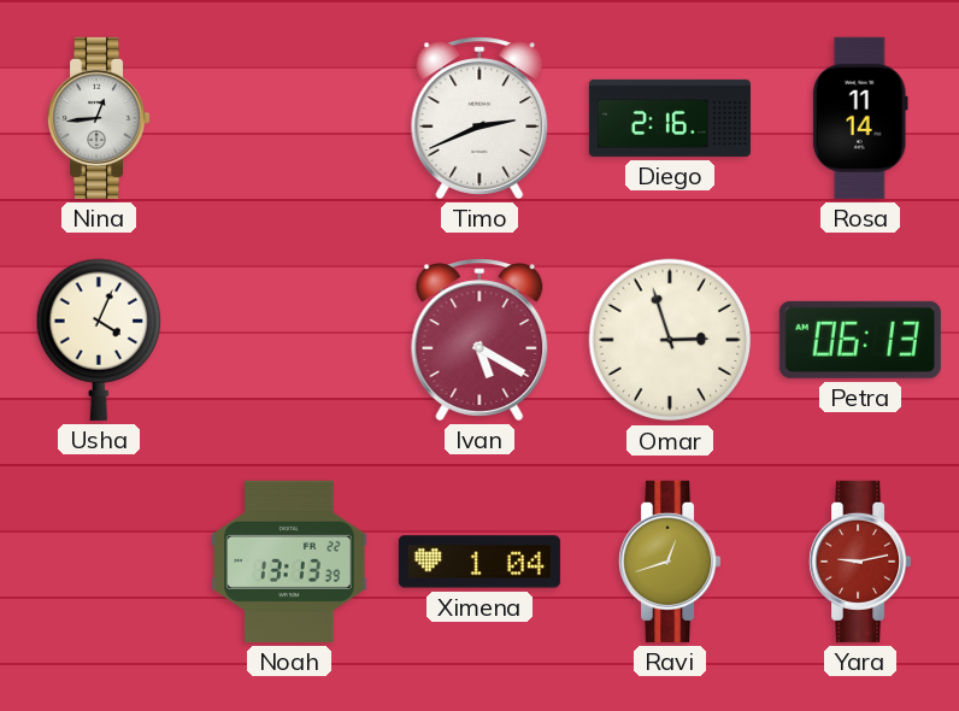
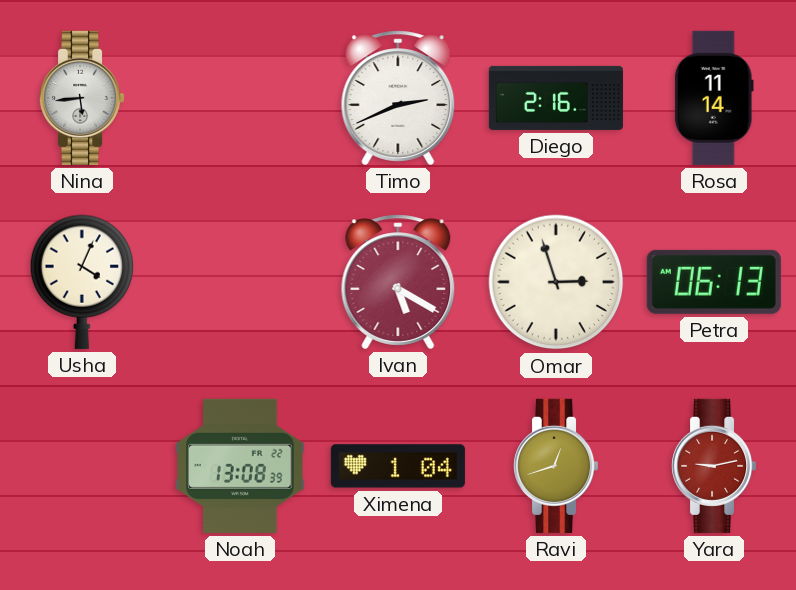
Nina: 12:44 -> 5:44 (83, 98)
Noah: 13:13 -> 13:08 (240, 466)
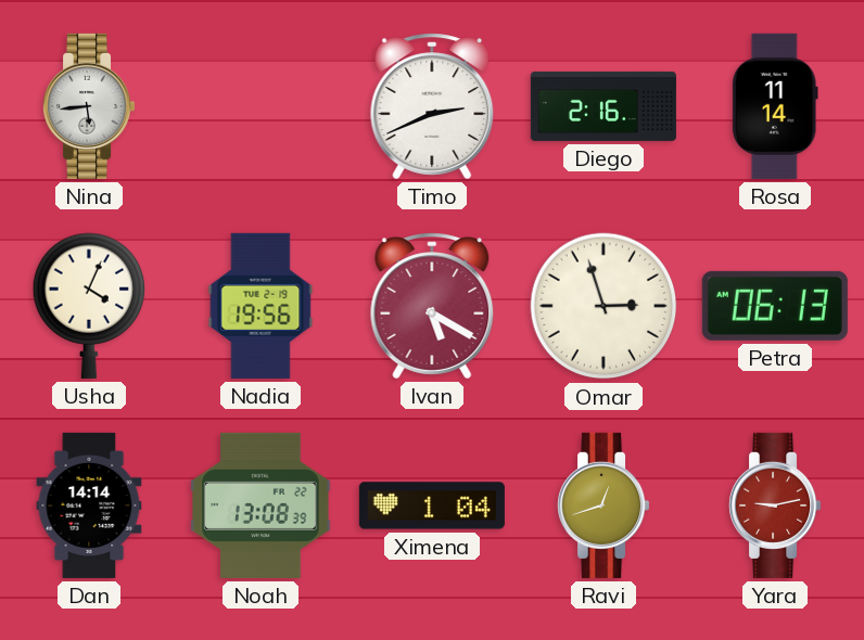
Nadia: none -> 19:56 (261, 306)
Dan: none -> 14:14 (89, 505)
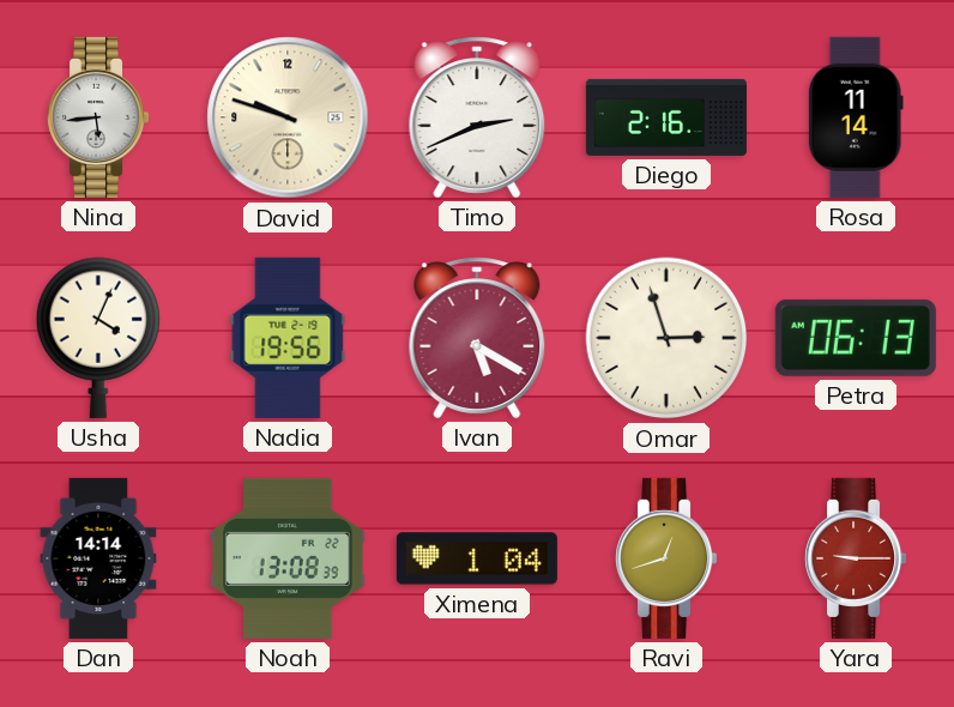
David: none -> 9:48 (288, 117)
Yara: 9:13 -> 9:15 (857, 558)
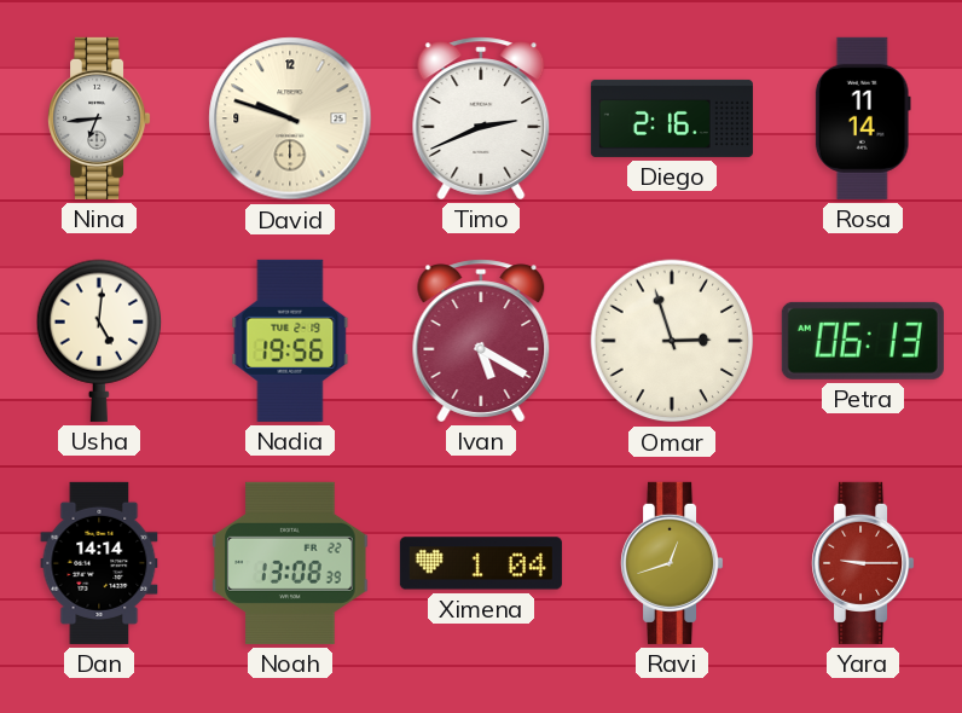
Nina: 5:44 -> 6:44 (100, 118)
Usha: 4:04 -> 5:01 (99, 341)
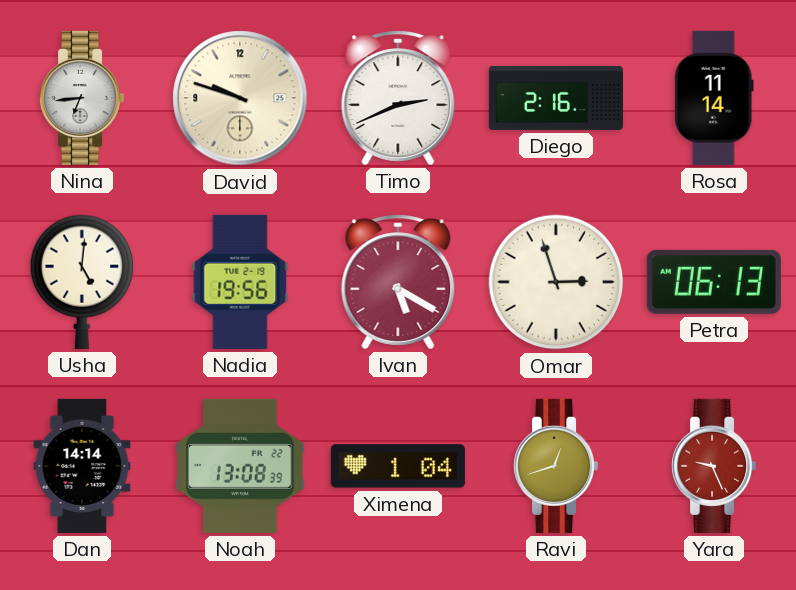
Yara: 9:15 -> 9:26 (715, 466)
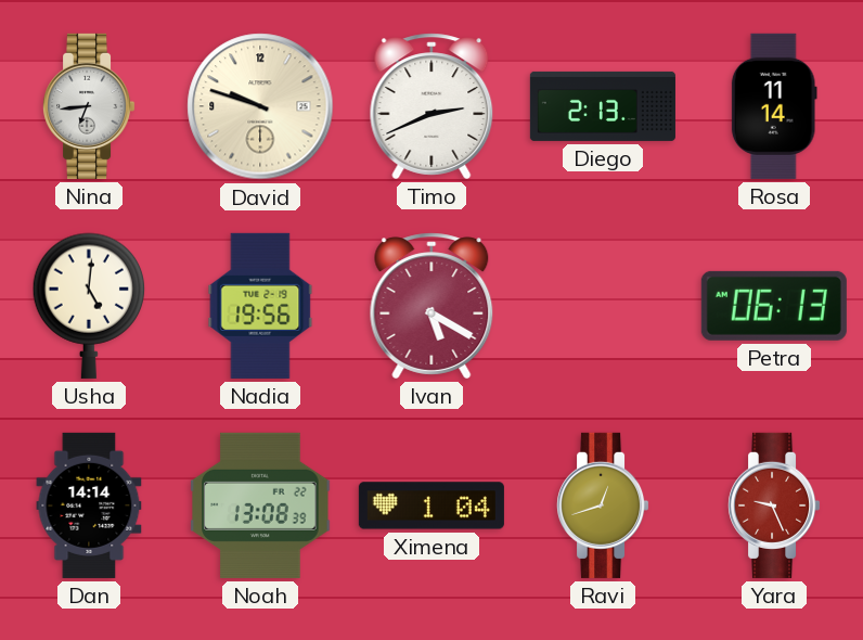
Diego: 2:16 -> 2:13 (603, 106)
Omar: 2:57 -> none (556, 282)
